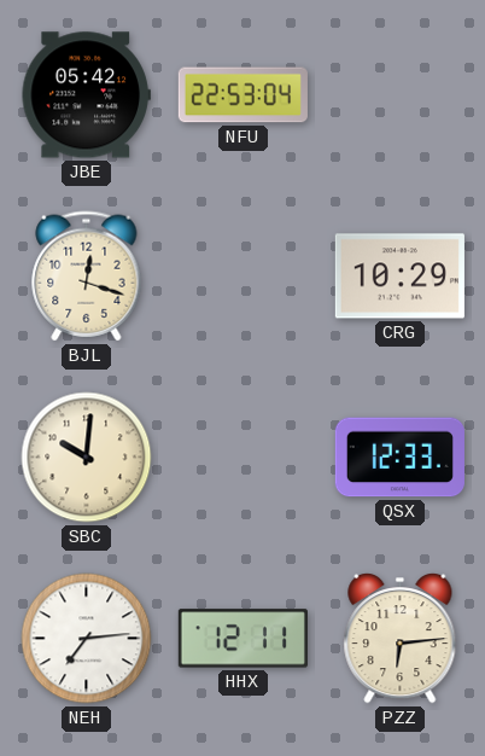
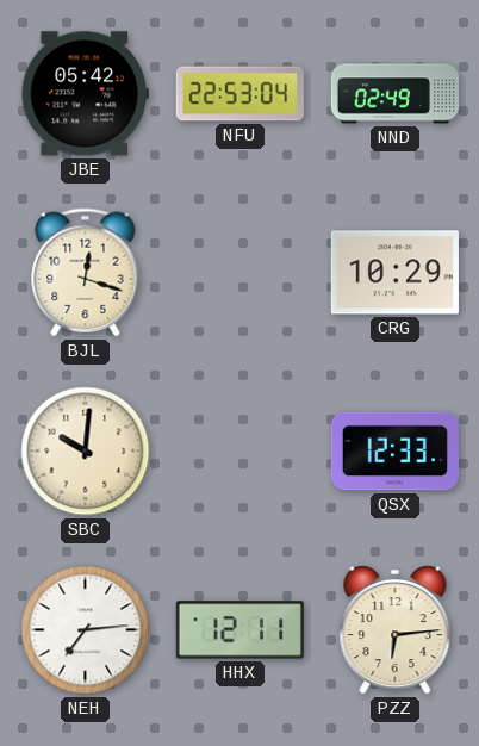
NND: none -> 02:49 (394, 94)
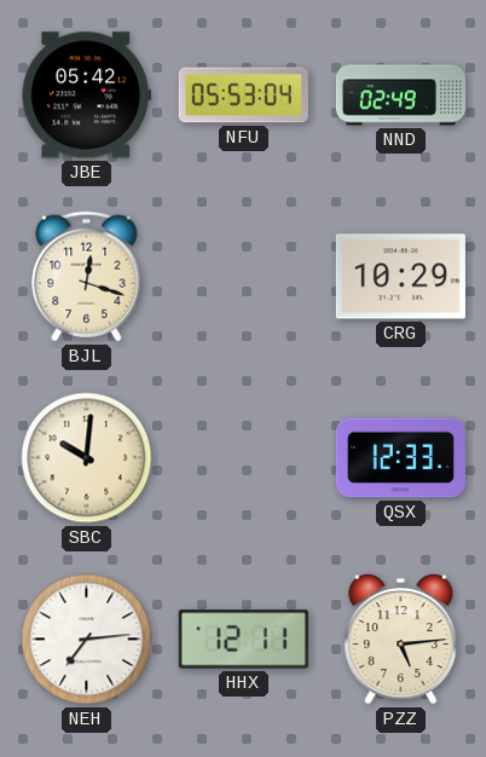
NFU: 22:53 -> 05:53 (243, 96)
PZZ: 6:14 -> 5:14 (401, 640)
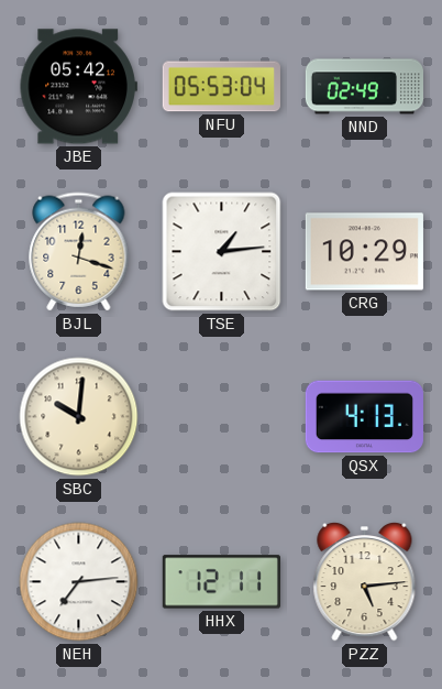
TSE: none -> 1:14 (222, 252)
QSX: 12:33 -> 4:13 (364, 417)
